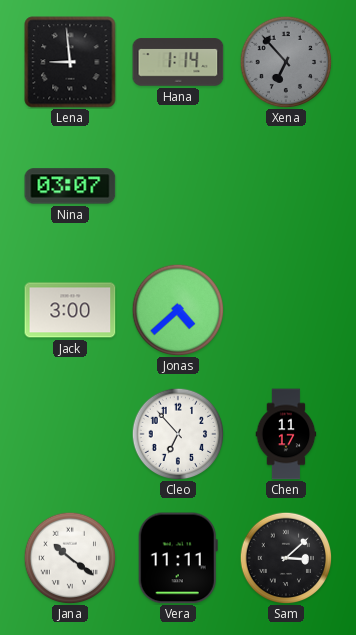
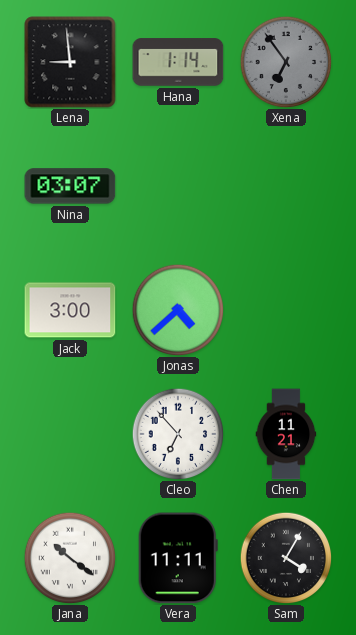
Xena: 6:53 -> 6:54 (286, 62)
Chen: 11:17 -> 11:21 (286, 434)
Sam: 3:08 -> 4:05 (286, 558)
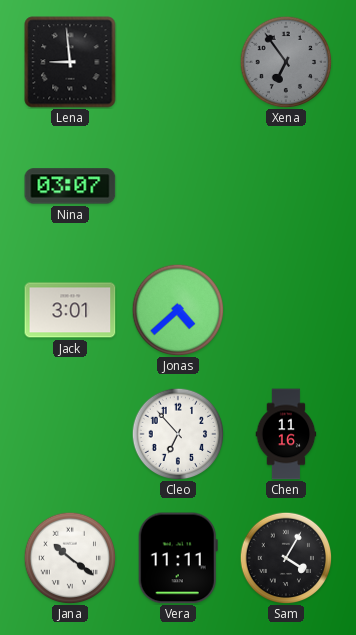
Hana: 1:14 -> none (178, 62)
Jack: 3:00 -> 3:01 (70, 310)
Chen: 11:21 -> 11:16 (286, 434)
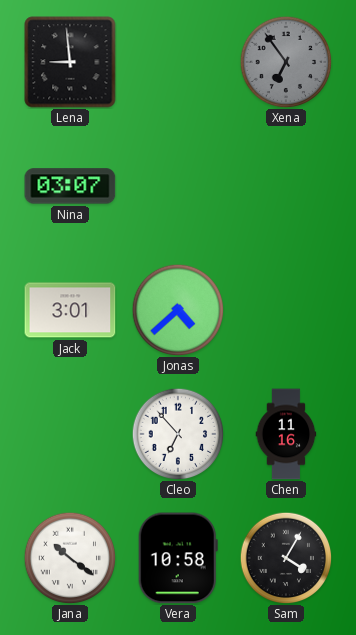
Vera: 11:11 -> 10:58 (178, 558)
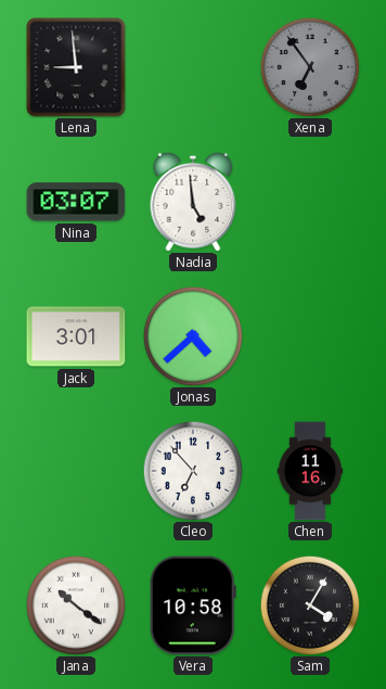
Nadia: none -> 4:59 (193, 202)
